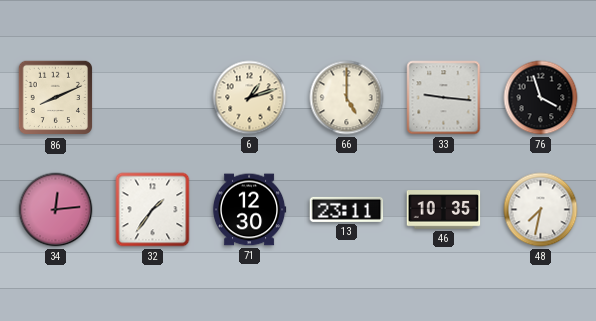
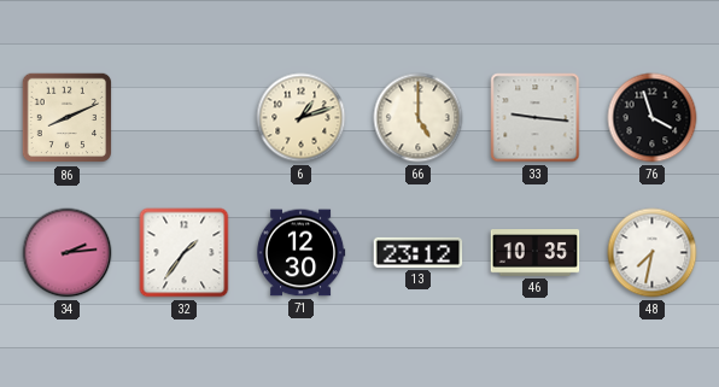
34: 12:14 -> 2:14 (68, 253)
13: 23:11 -> 23:12 (419, 252)
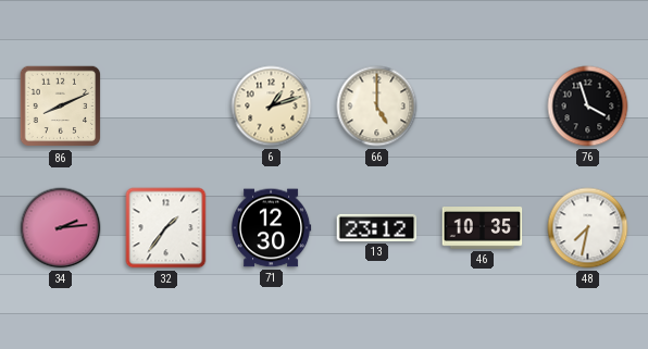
33: 9:16 -> none (536, 118)
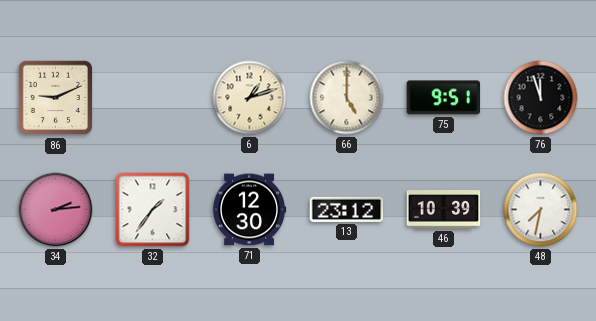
86: 8:11 -> 9:11 (56, 98)
75: none -> 9:51 (444, 98)
76: 3:57 -> 11:57 (541, 98)
46: 10:35 -> 10:39 (444, 210)
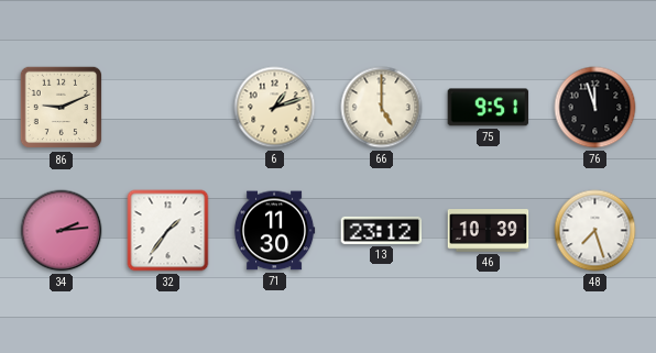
71: 12:30 -> 11:30 (274, 231)
48: 7:32 -> 7:27 (595, 231)
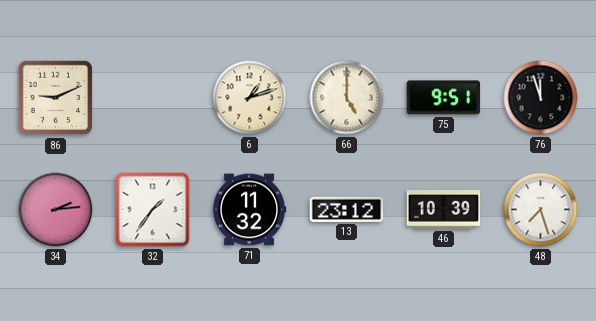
71: 11:30 -> 11:32 (249, 210)
